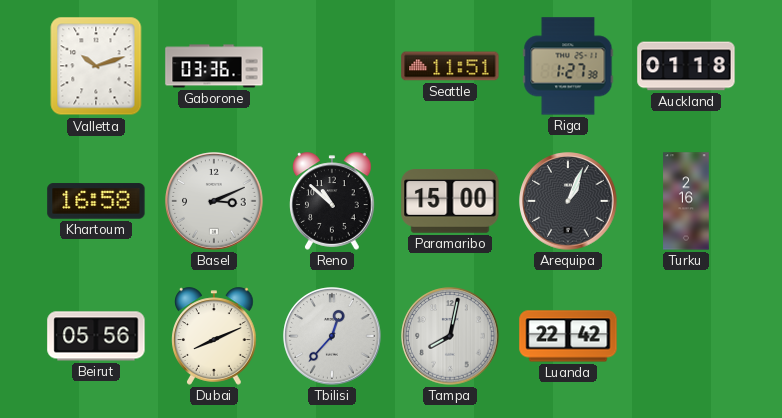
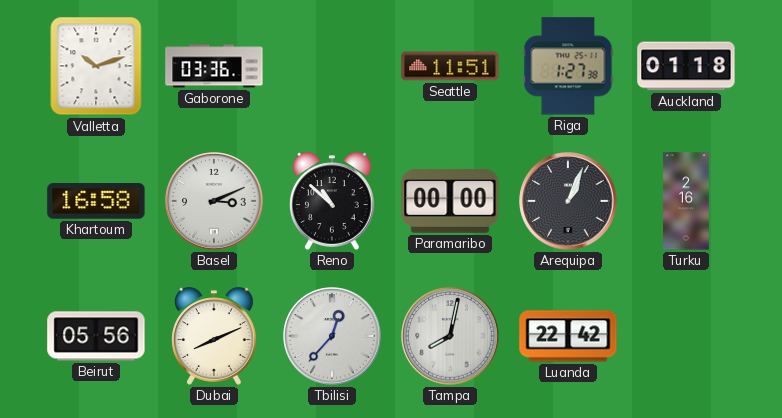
Paramaribo: 15:00 -> 00:00 (450, 201)
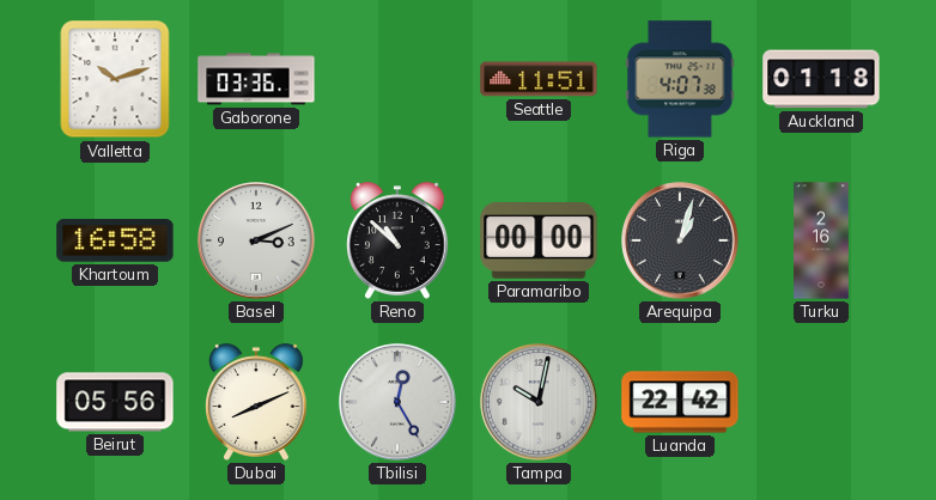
Riga: 1:27 -> 4:07 (680, 79)
Arequipa: 1:04 -> 1:03 (680, 240)
Tbilisi: 12:37 -> 12:25 (397, 402)
Tampa: 8:02 -> 10:02 (539, 402)
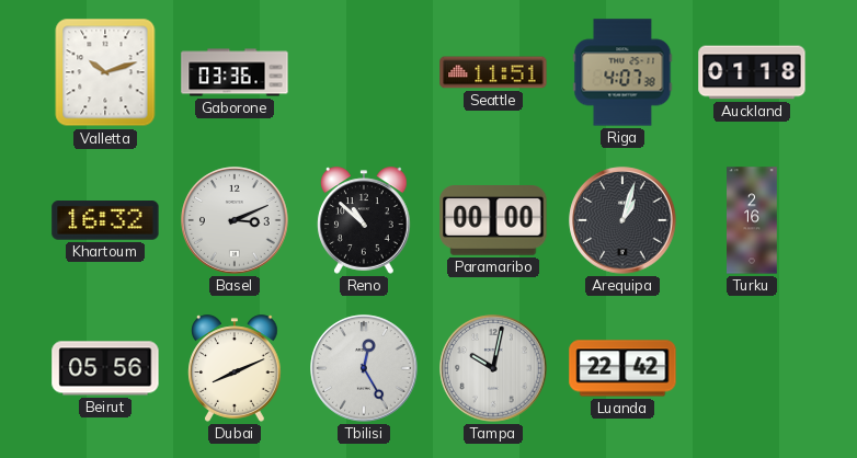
Khartoum: 16:58 -> 16:32 (105, 220)
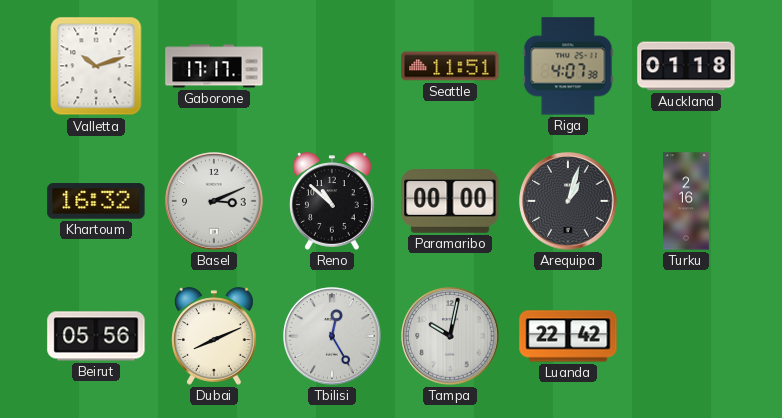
Gaborone: 03:36 -> 17:17 (214, 66)
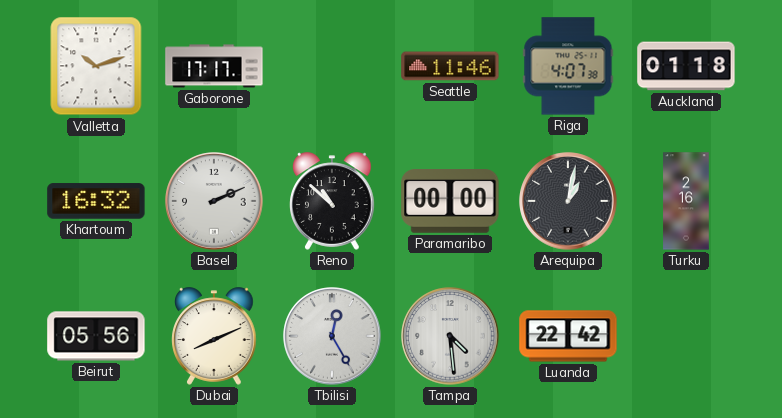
Seattle: 11:51 -> 11:46 (450, 66)
Basel: 3:11 -> 2:11 (214, 201)
Arequipa: 1:03 -> 1:02 (568, 201)
Tampa: 10:02 -> 4:29 (450, 336)
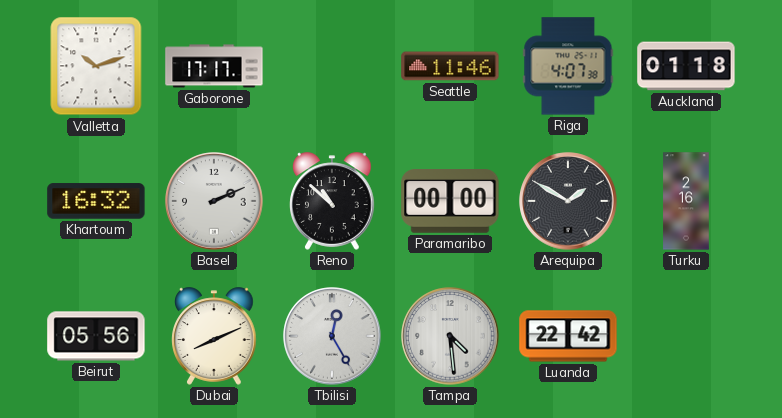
Arequipa: 1:02 -> 1:50 (568, 201)
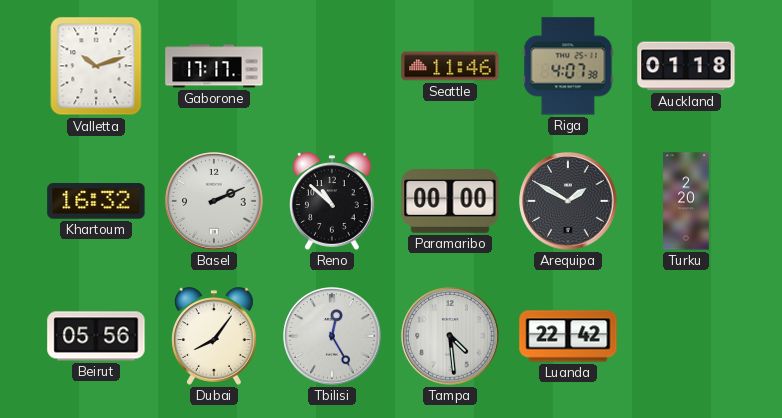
Turku: 2:16 -> 2:20 (686, 201)
Dubai: 8:11 -> 8:06 (214, 336)
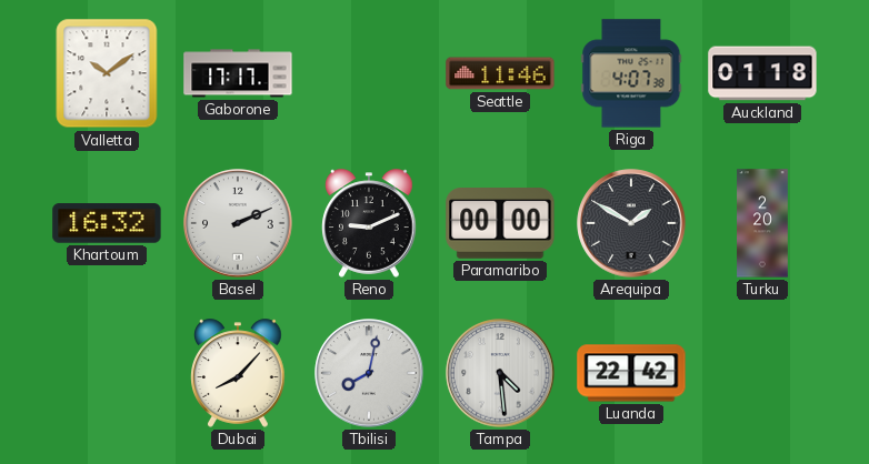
Valletta: 10:12 -> 10:09 (107, 73)
Reno: 10:52 -> 9:11 (369, 223)
Beirut: 05:56 -> none (96, 336)
Dubai: 8:06 -> 8:07 (238, 373)
Tbilisi: 12:25 -> 8:02 (369, 373)
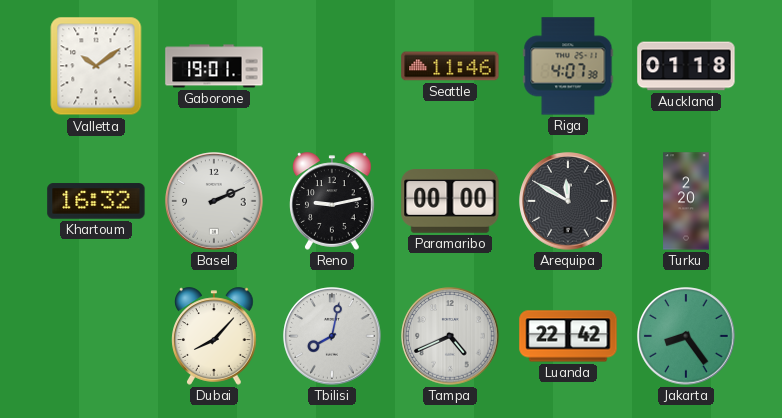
Gaborone: 17:17 -> 19:01 (214, 66)
Reno: 9:11 -> 9:13 (332, 201)
Arequipa: 1:50 -> 11:50 (568, 201)
Tampa: 4:29 -> 4:41 (450, 336)
Jakarta: none -> 8:24 (686, 336)
